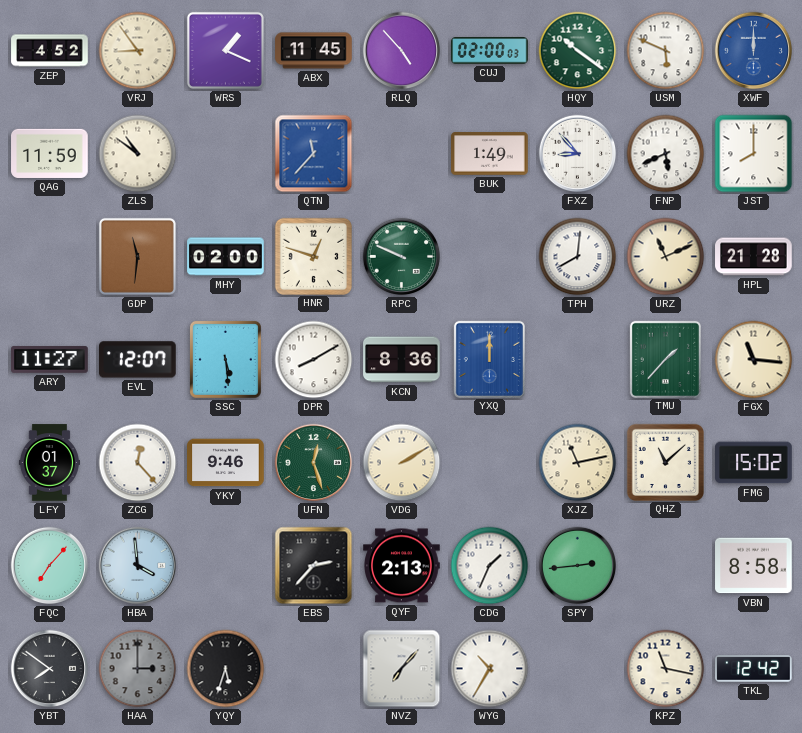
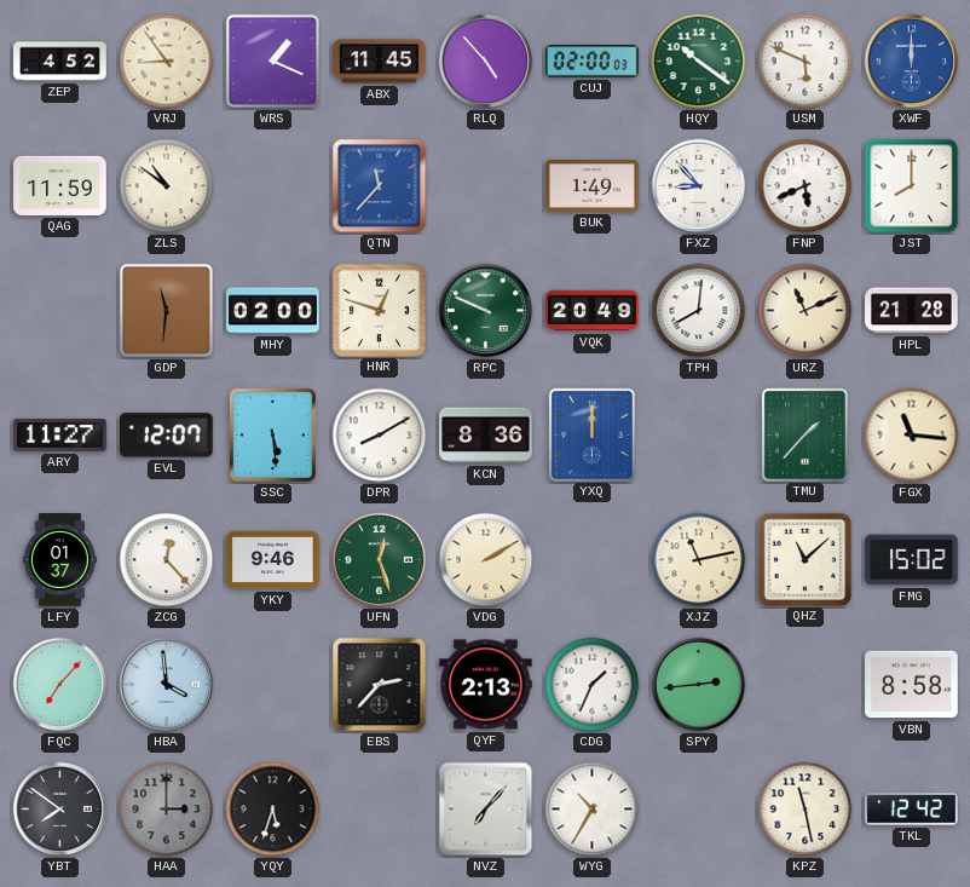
VQK: none -> 20:49 (593, 311)
KPZ: 11:17 -> 11:28 (806, 810)
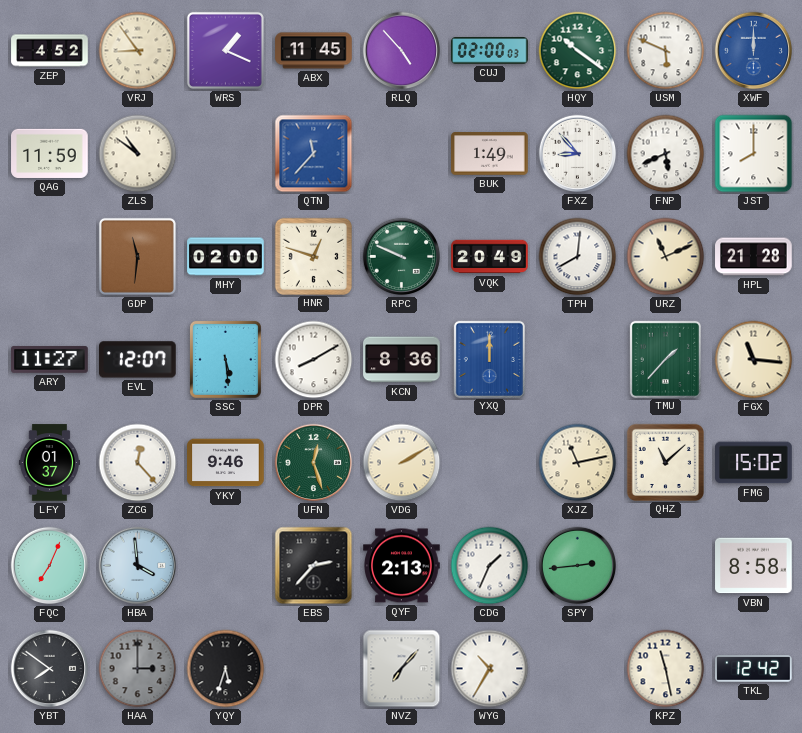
FQC: 7:07 -> 7:04 (50, 566)
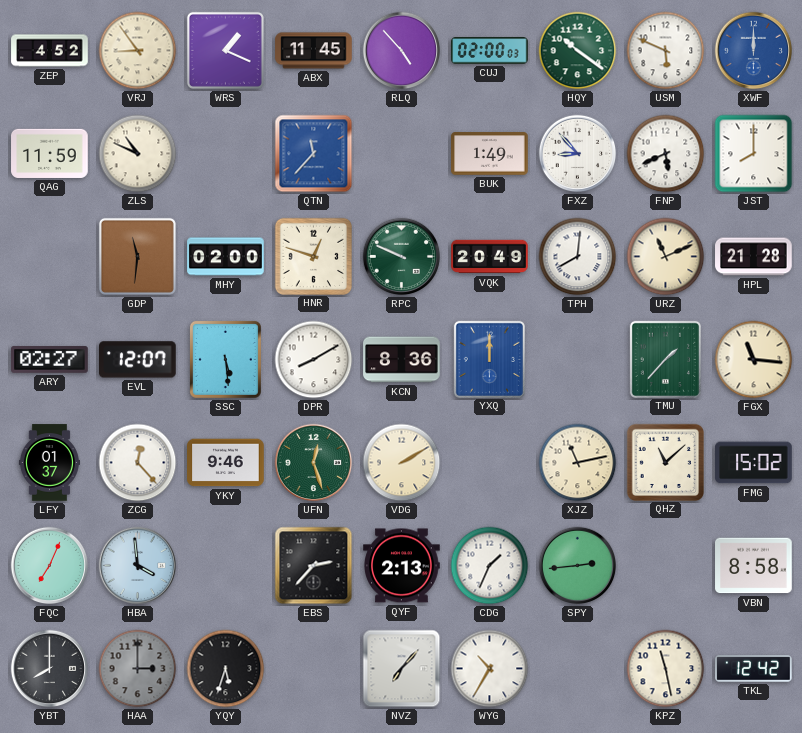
ZLS: 10:51 -> 10:49 (138, 154)
ARY: 11:27 -> 02:27 (50, 360)
YBT: 7:51 -> 8:00 (50, 669)
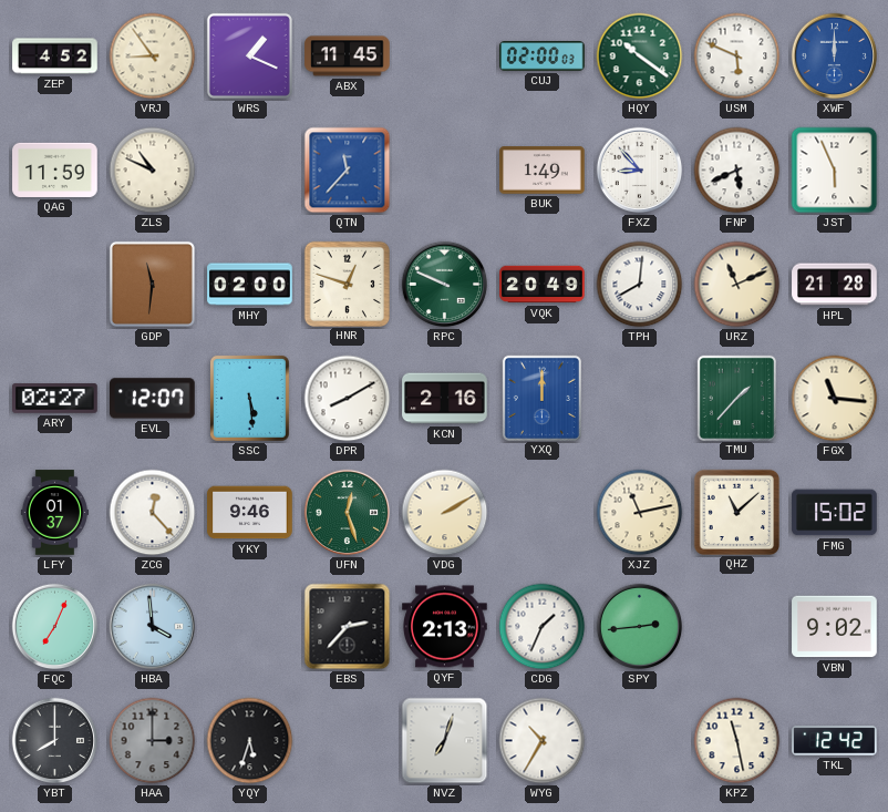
RLQ: 4:53 -> none (402, 51)
JST: 8:00 -> 5:56 (835, 171)
KCN: 8:36 -> 2:16 (445, 399)
VBN: 8:58 -> 9:02 (835, 627)
NVZ: 7:07 -> 7:03 (445, 741)
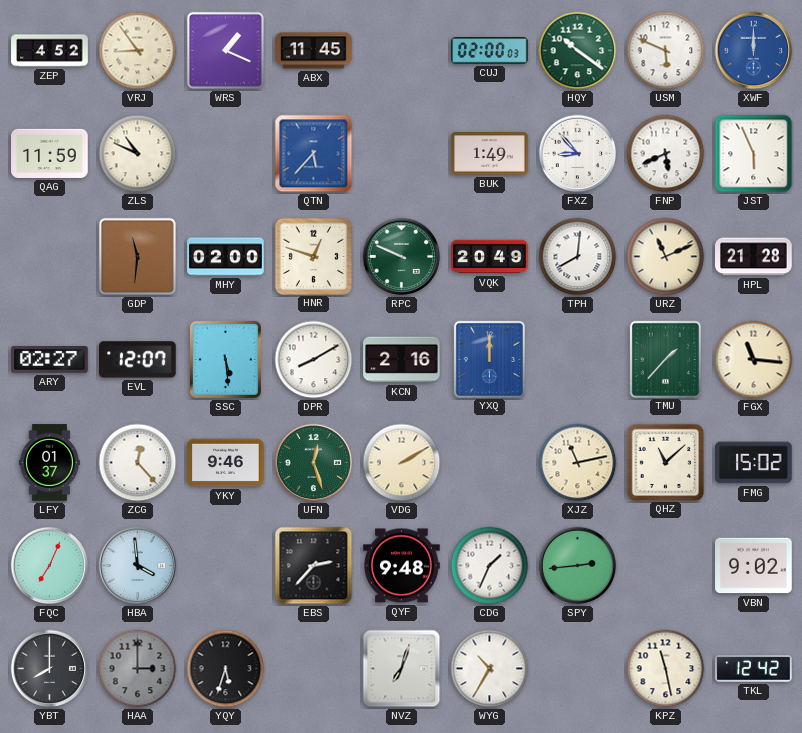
QTN: 11:37 -> 5:37 (314, 154)
QYF: 2:13 -> 9:48 (402, 566)
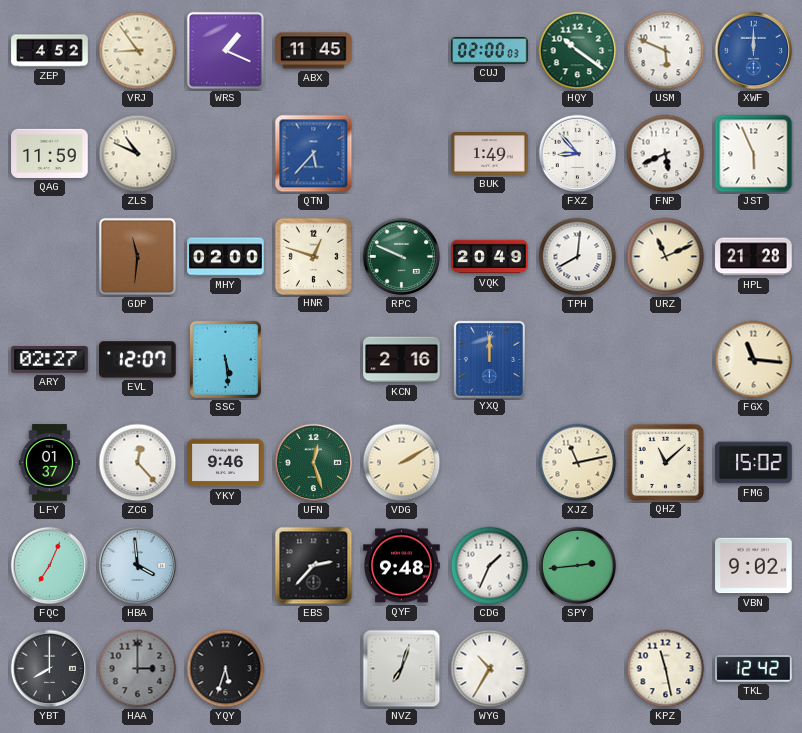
DPR: 8:10 -> none (314, 360)
TMU: 1:37 -> none (665, 359)
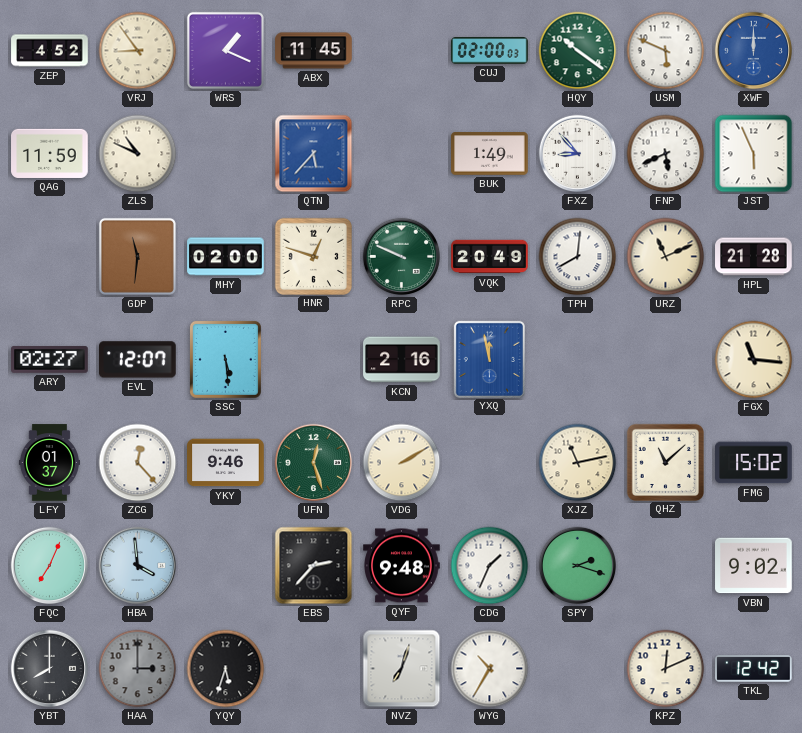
YXQ: 12:00 -> 11:58 (489, 359)
SPY: 2:44 -> 2:18 (578, 566)
KPZ: 11:28 -> 12:11 (666, 669)
